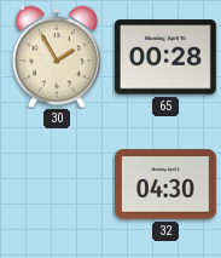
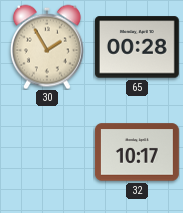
32: 04:30 -> 10:17 (137, 152)
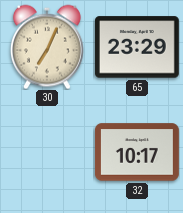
30: 1:55 -> 7:04 (47, 47)
65: 00:28 -> 23:29 (137, 47)
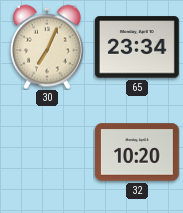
65: 23:29 -> 23:34 (137, 47)
32: 10:17 -> 10:20 (137, 152)
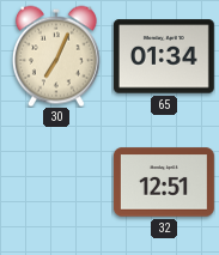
65: 23:34 -> 01:34 (164, 56)
32: 10:20 -> 12:51 (164, 182)
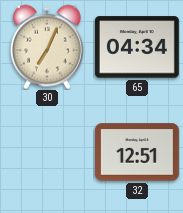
65: 01:34 -> 04:34 (137, 47)
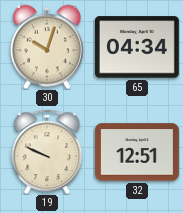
30: 7:04 -> 10:03 (47, 47)
19: none -> 9:49 (47, 152)
